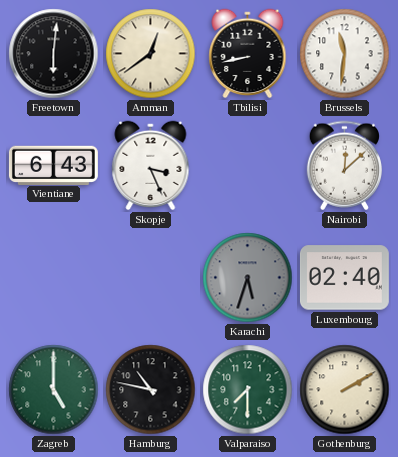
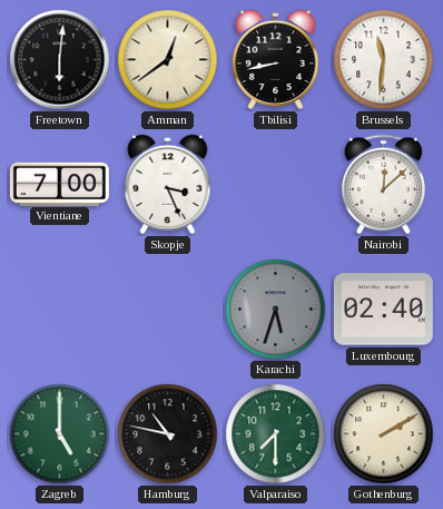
Vientiane: 6:43 -> 7:00 (59, 184)
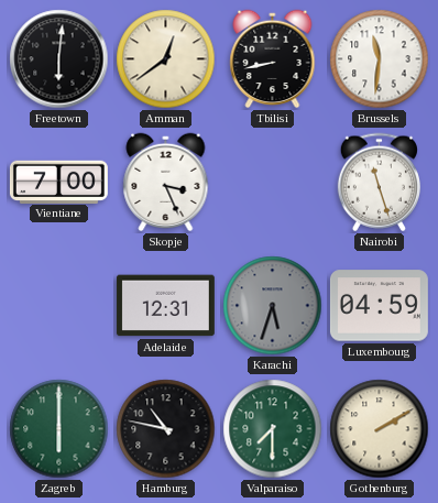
Nairobi: 12:08 -> 11:27 (379, 183)
Adelaide: none -> 12:31 (165, 306)
Luxembourg: 02:40 -> 04:59 (379, 306)
Zagreb: 5:00 -> 6:00 (59, 429)
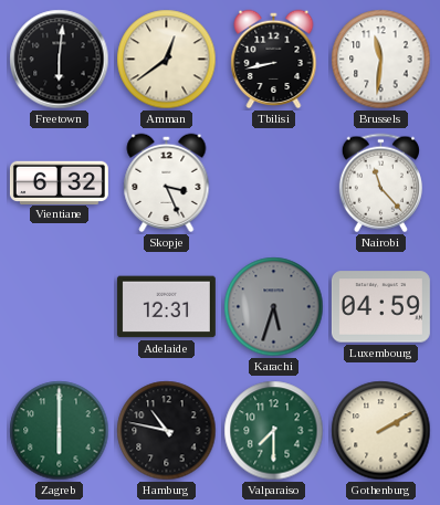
Vientiane: 7:00 -> 6:32 (59, 182)
Nairobi: 11:27 -> 11:23 (380, 183)
